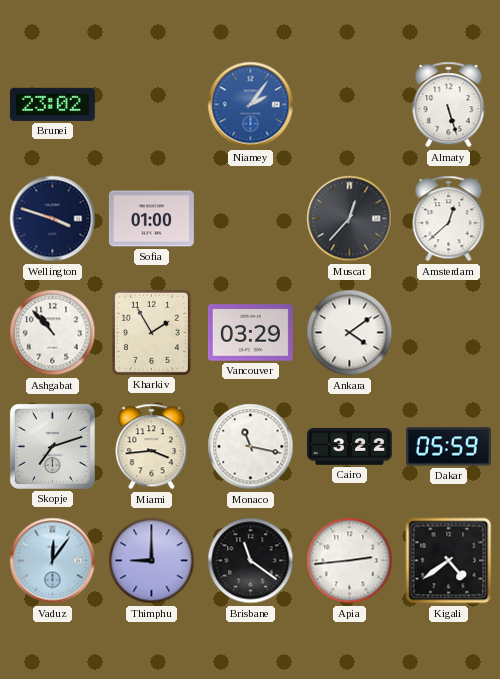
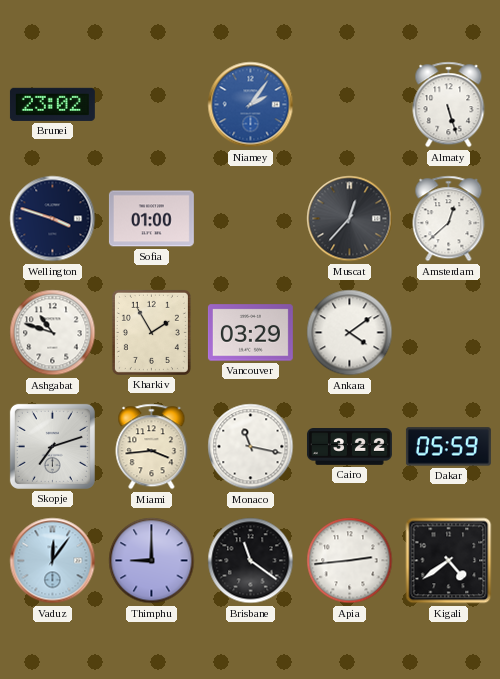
Ashgabat: 10:53 -> 10:48 (53, 333)
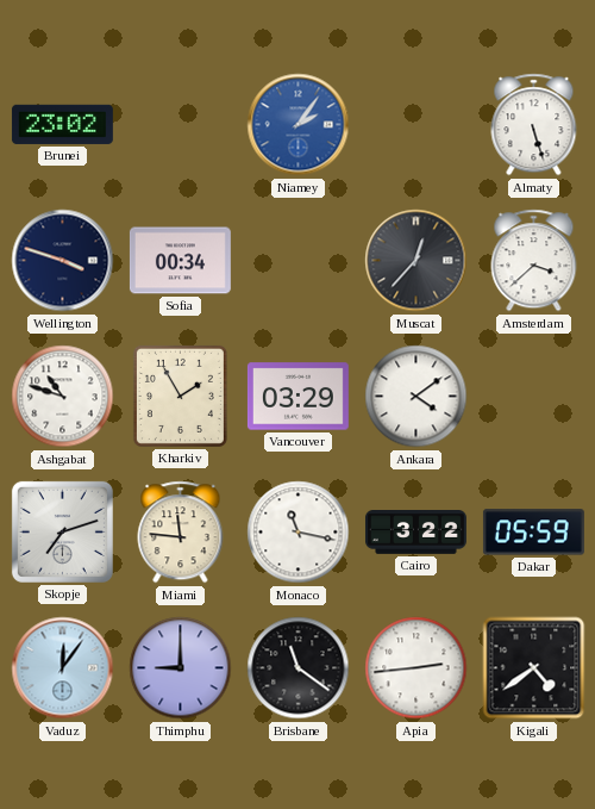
Sofia: 01:00 -> 00:34 (180, 261)
Amsterdam: 12:38 -> 3:38 (534, 261)
Miami: 3:44 -> 11:46 (181, 533)
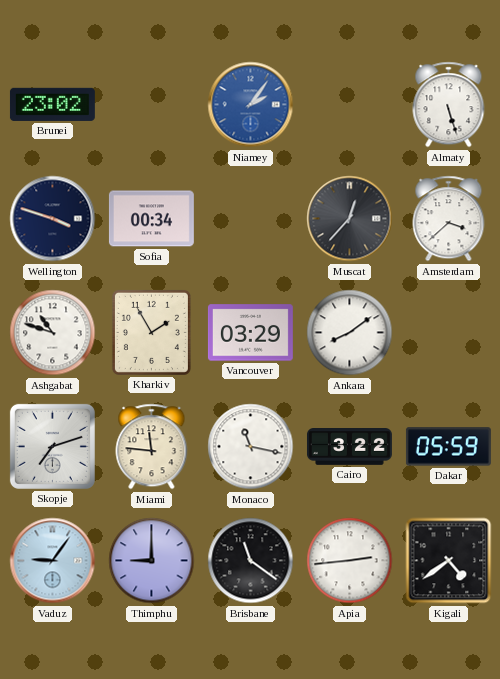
Ankara: 4:09 -> 8:09 (350, 333)
Vaduz: 12:06 -> 9:06 (53, 561)
